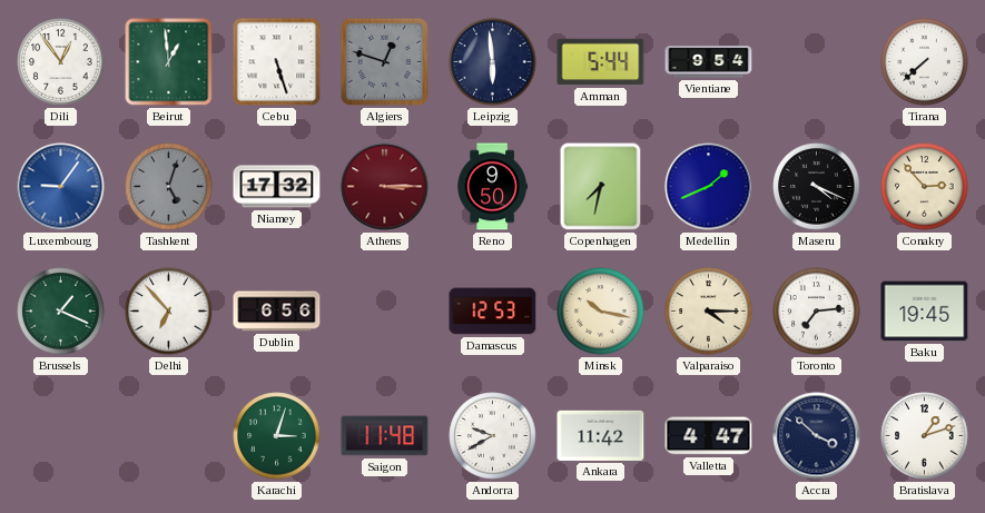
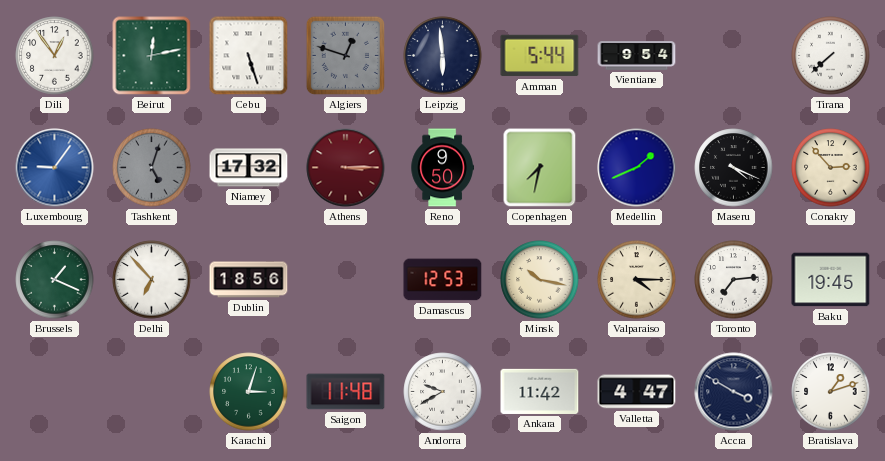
Beirut: 12:59 -> 12:13 (152, 56)
Dublin: 6:56 -> 18:56 (249, 280)
Accra: 3:52 -> 3:50 (734, 392)
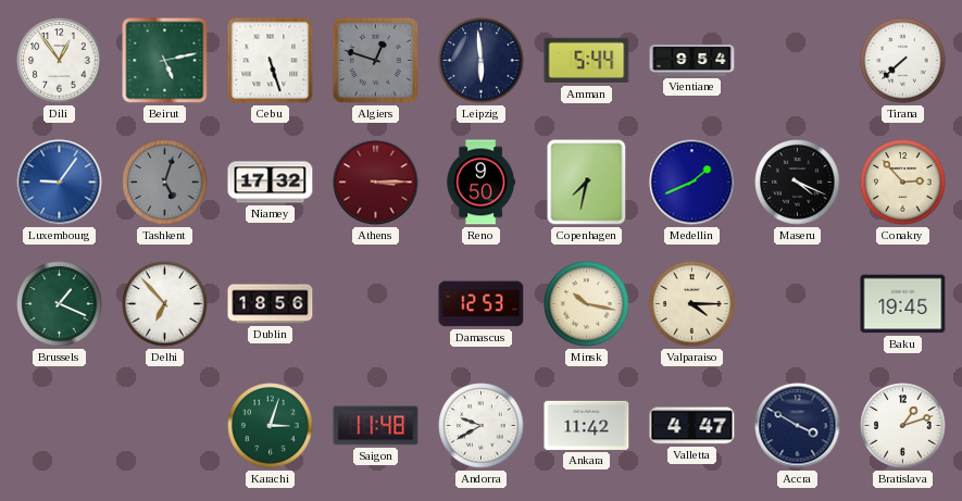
Beirut: 12:13 -> 5:13 (165, 61)
Toronto: 7:14 -> none (734, 280)
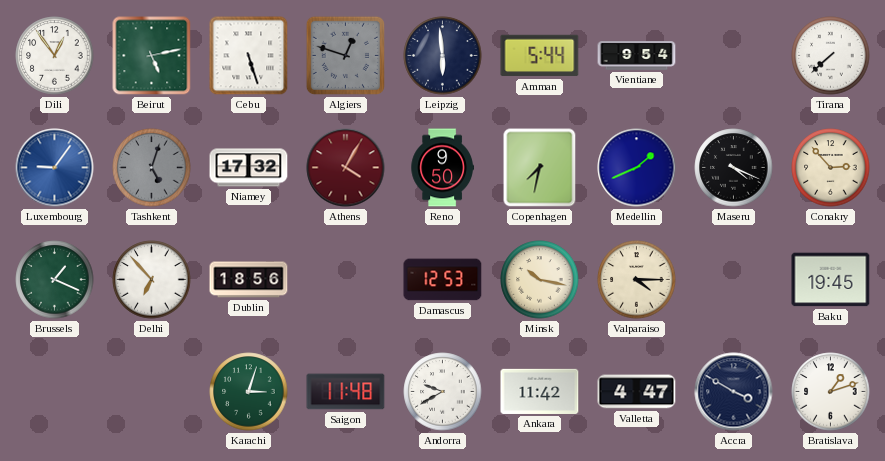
Athens: 3:15 -> 4:05 (346, 168)
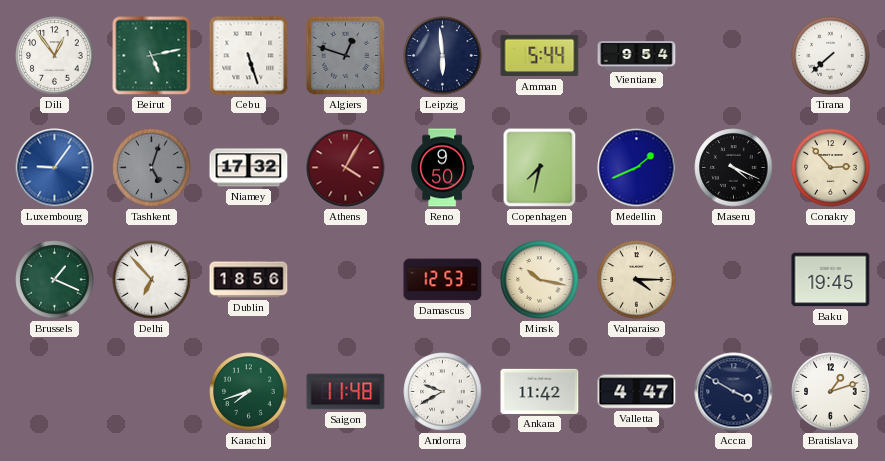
Karachi: 3:03 -> 7:42 (249, 392)
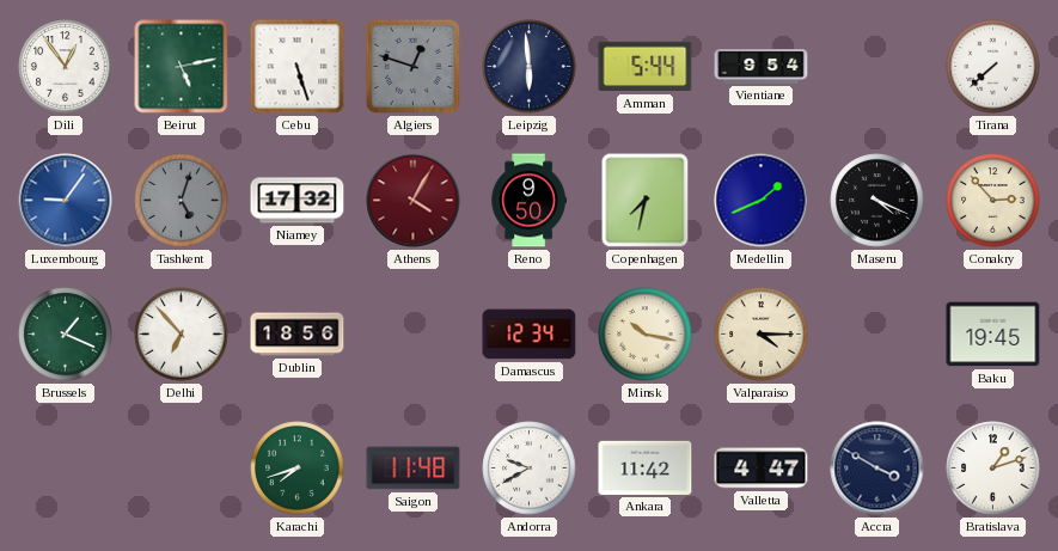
Damascus: 12:53 -> 12:34 (530, 335)
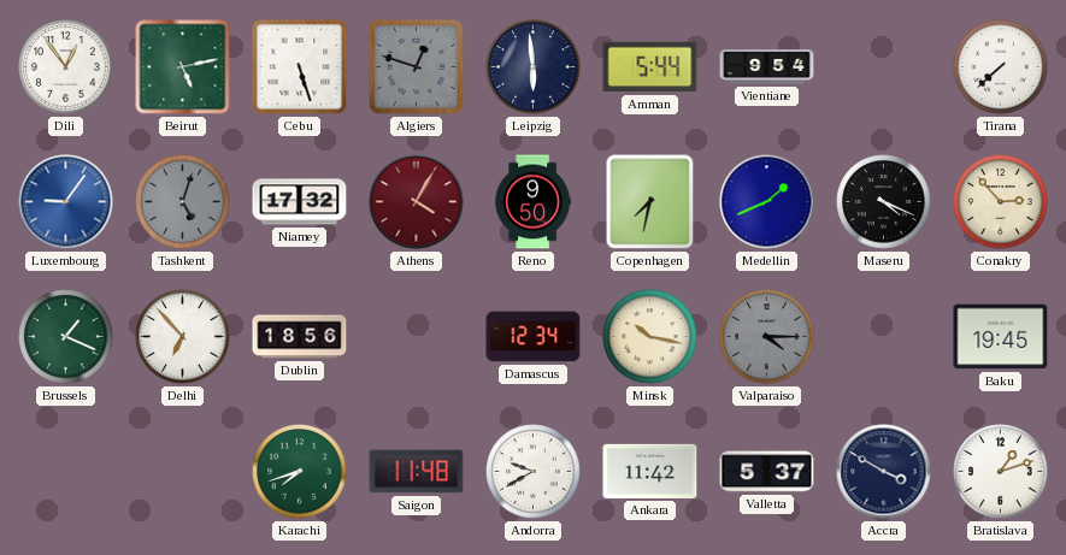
Valparaiso dial: cream -> grey (767, 337)
Valletta: 4:47 -> 5:37 (767, 472)
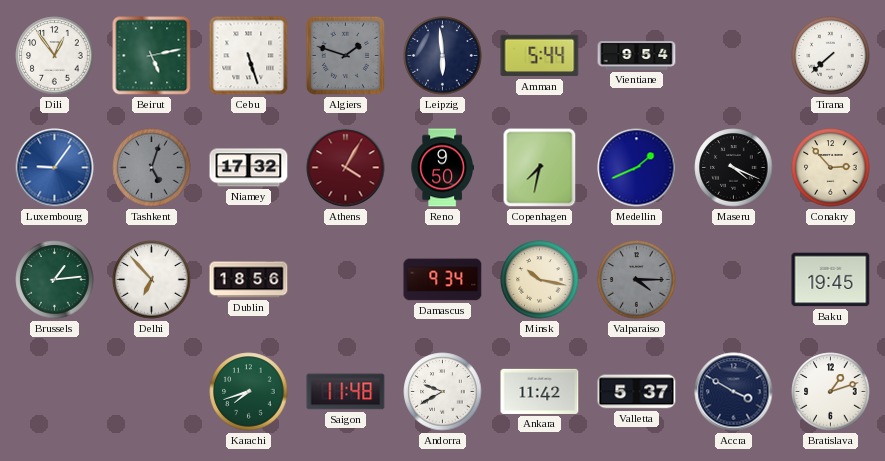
Algiers: 12:48 -> 1:48 (345, 55)
Brussels: 1:19 -> 1:14 (55, 280)
Damascus: 12:34 -> 9:34 (443, 280)
